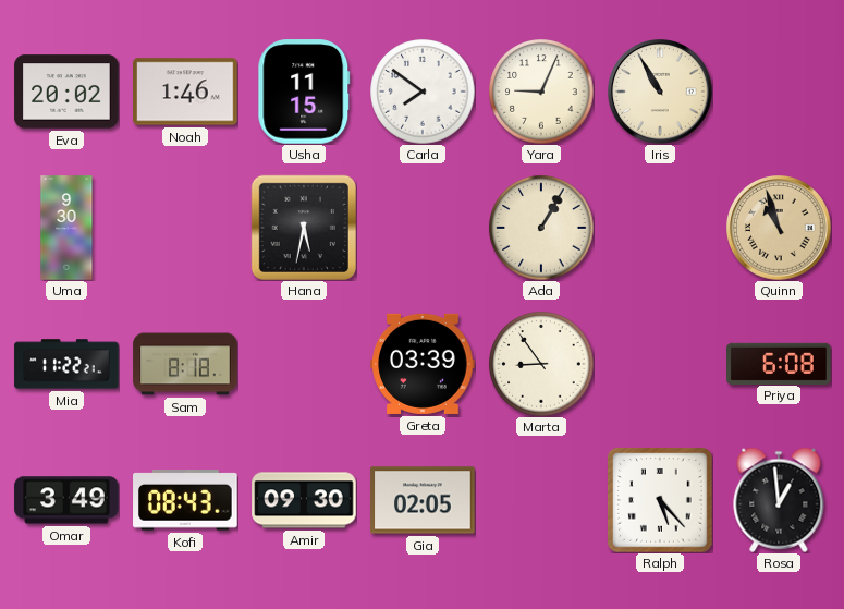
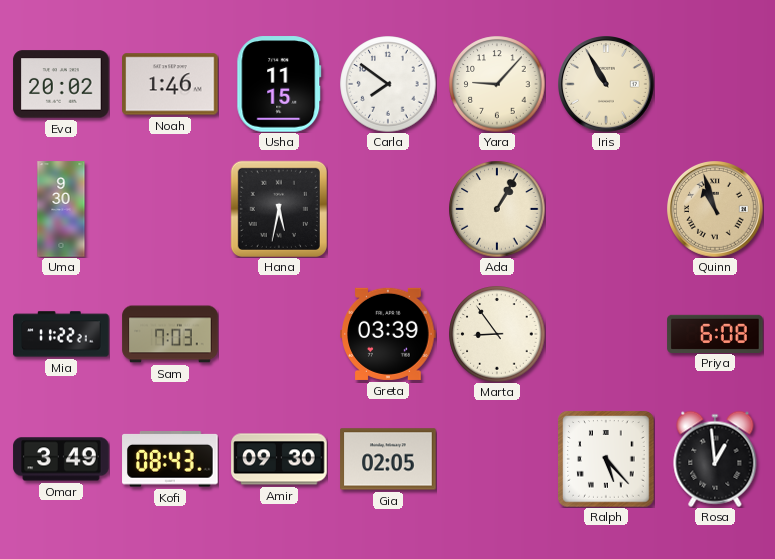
Yara: 9:04 -> 9:07 (497, 84)
Sam: 8:18 -> 7:03 (170, 334)
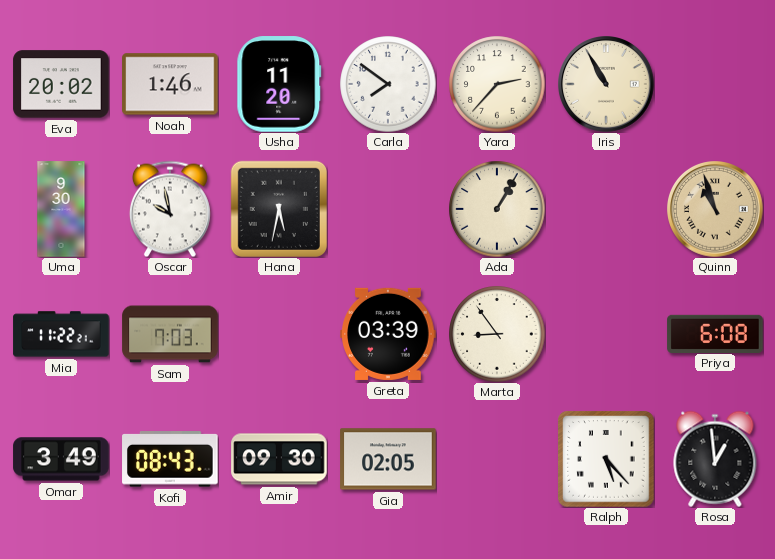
Usha: 11:15 -> 11:20 (279, 84)
Yara: 9:07 -> 2:37 (497, 84)
Oscar: none -> 9:58 (170, 209)
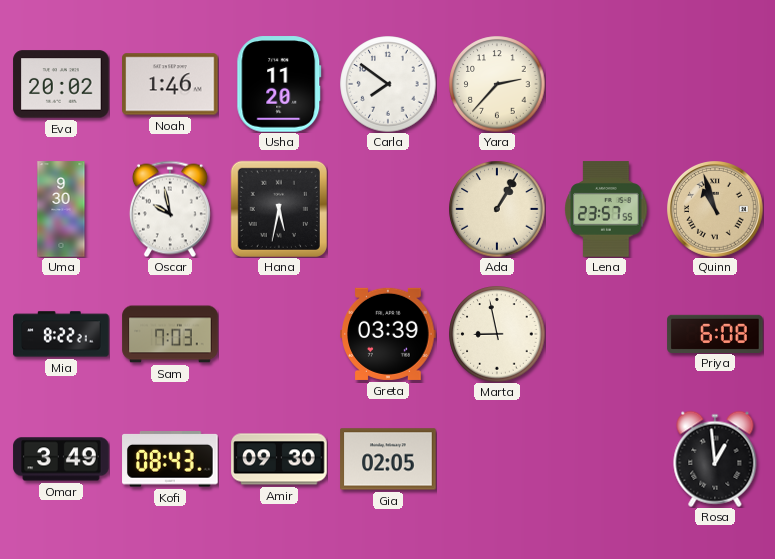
Iris: 10:55 -> none (607, 85)
Lena: none -> 23:57 (606, 209)
Mia: 11:22 -> 8:22 (61, 334)
Marta: 8:54 -> 8:58 (497, 334)
Ralph: 5:23 -> none (606, 459)
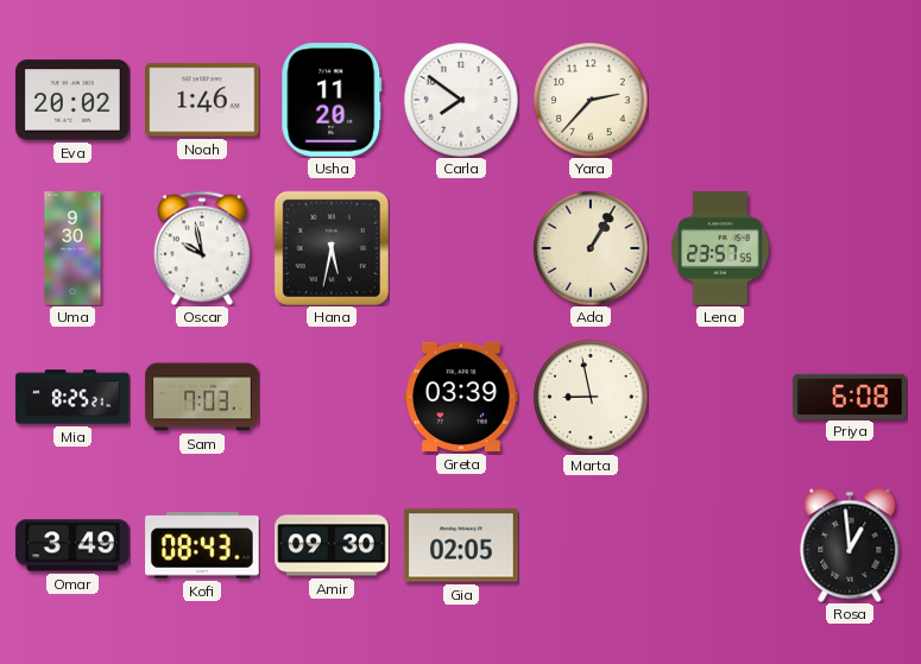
Quinn: 10:57 -> none (716, 210)
Mia: 8:22 -> 8:25 (72, 397)
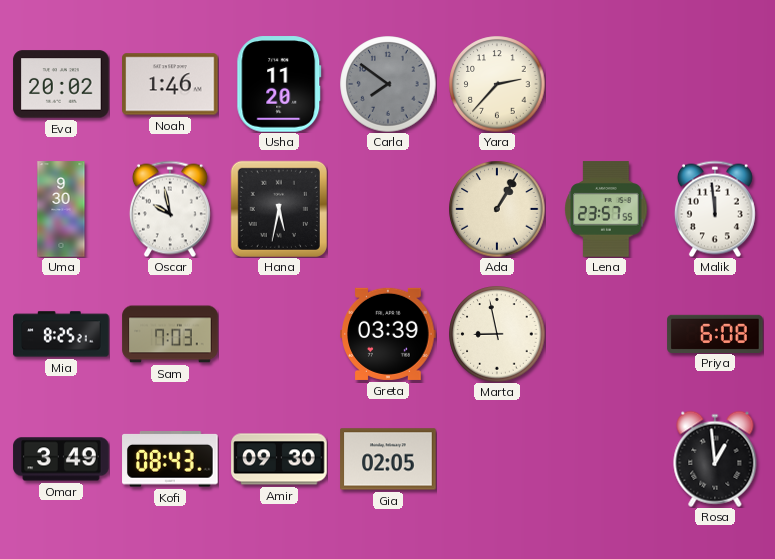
Carla dial: white -> grey (388, 84)
Malik: none -> 11:59 (715, 209)
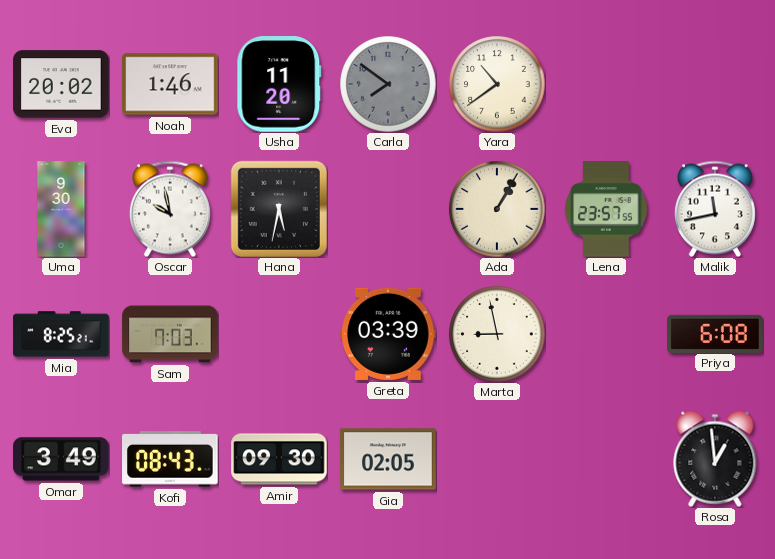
Yara: 2:37 -> 10:39 (497, 84)
Malik: 11:59 -> 11:43 (715, 209)
